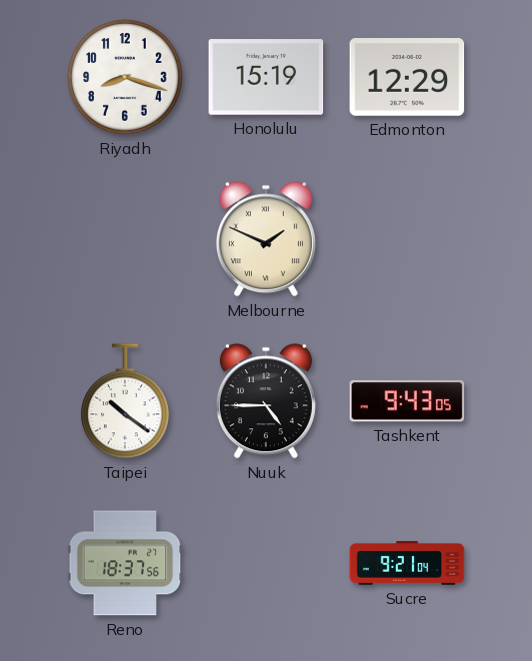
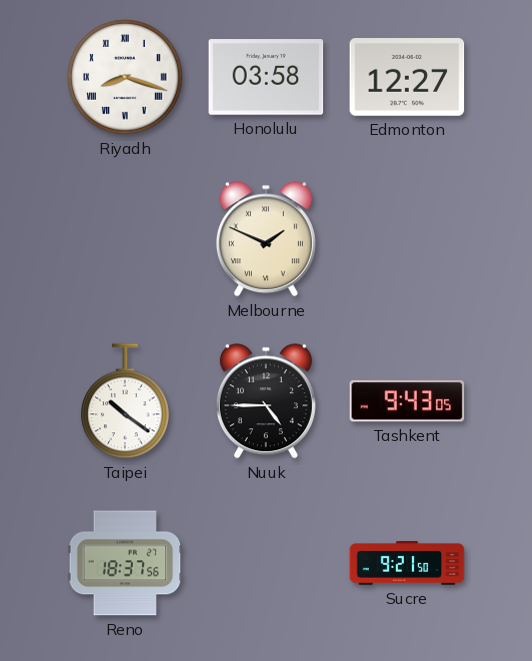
Riyadh numerals: Arabic -> Roman (125, 77)
Honolulu: 15:19 -> 03:58 (266, 77)
Edmonton: 12:29 -> 12:27 (407, 78)
Sucre: 9:21:04 -> 9:21:50 (407, 563)
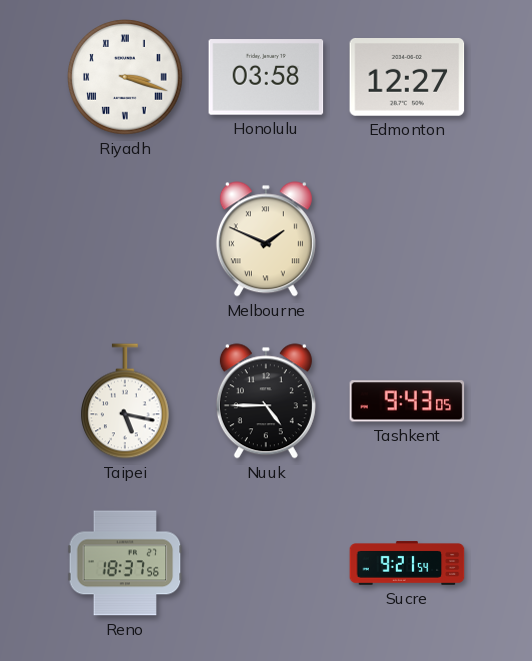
Riyadh: 8:18 -> 3:18 (125, 77)
Taipei: 10:21 -> 5:17 (125, 401)
Sucre: 9:21:50 -> 9:21:54 (407, 563)
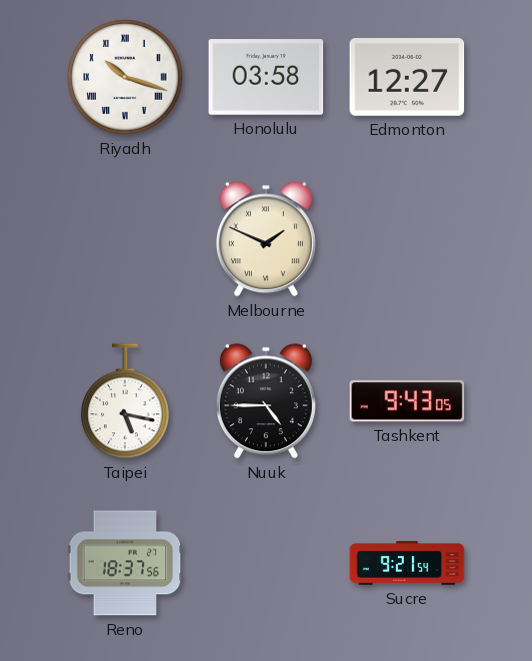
Riyadh: 3:18 -> 10:18 (125, 77)
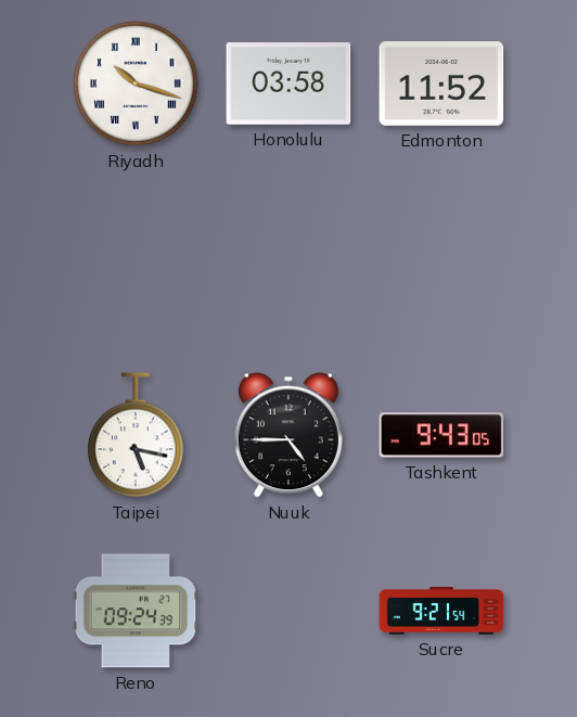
Edmonton: 12:27 -> 11:52 (441, 85)
Melbourne: 1:49 -> none (266, 239)
Reno: 18:37 -> 09:24 (136, 611)
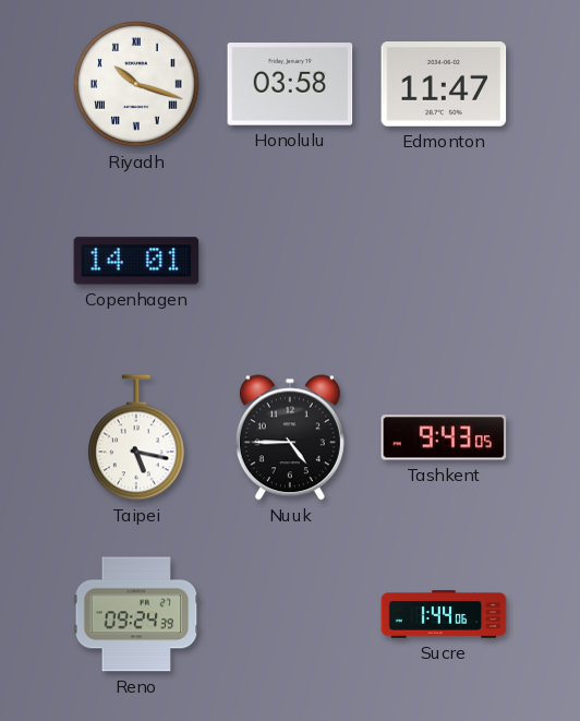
Edmonton: 11:52 -> 11:47 (444, 85)
Copenhagen: none -> 14:01 (136, 261)
Sucre: 9:21 -> 1:44 (444, 614)
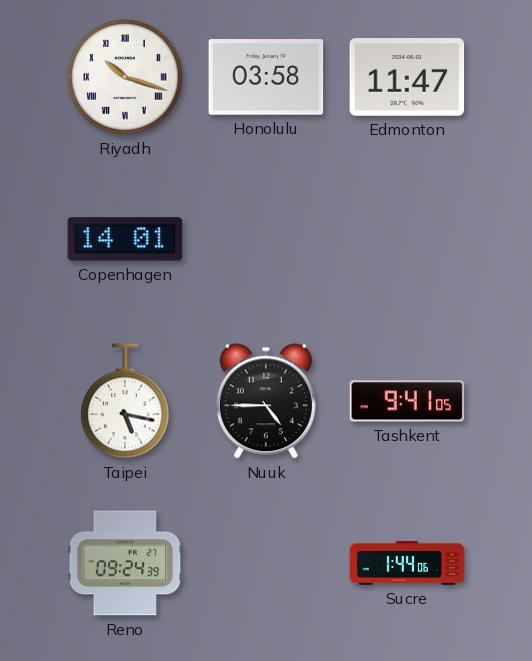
Tashkent: 9:43 -> 9:41 (407, 401)
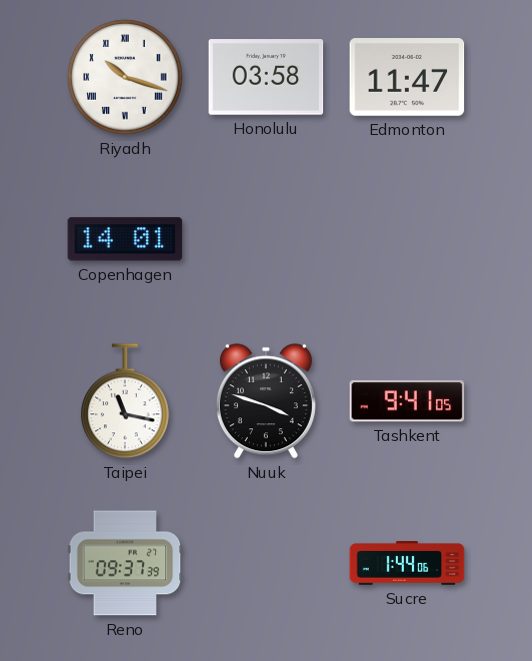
Taipei: 5:17 -> 11:17 (125, 401)
Nuuk: 4:45 -> 3:48 (266, 401)
Reno: 09:24 -> 09:37 (125, 563)
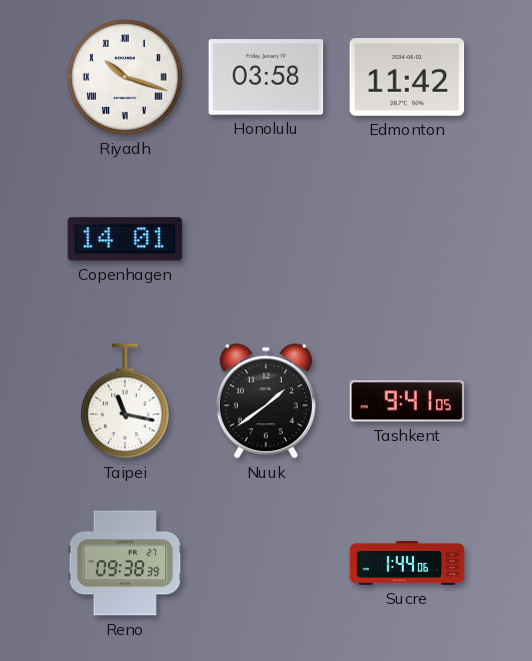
Edmonton: 11:47 -> 11:42 (407, 78)
Nuuk: 3:48 -> 1:39 (266, 401)
Reno: 09:37 -> 09:38 (125, 563)
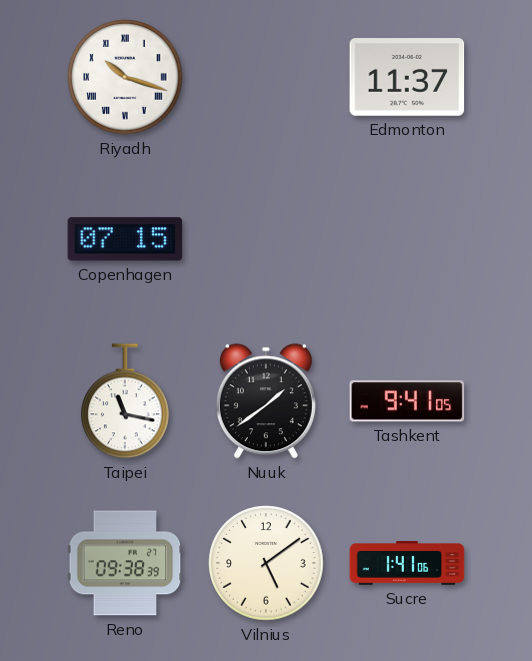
Honolulu: 03:58 -> none (266, 77)
Edmonton: 11:42 -> 11:37 (407, 78)
Copenhagen: 14:01 -> 07:15 (125, 239)
Vilnius: none -> 5:09 (266, 563)
Sucre: 1:44 -> 1:41 (407, 563)
